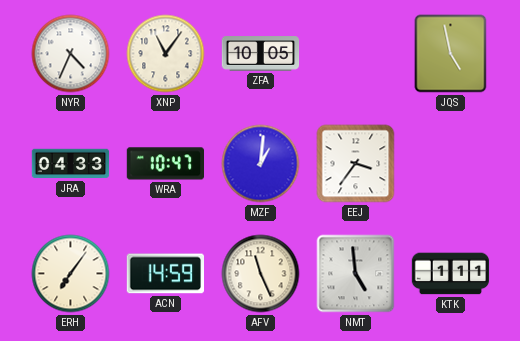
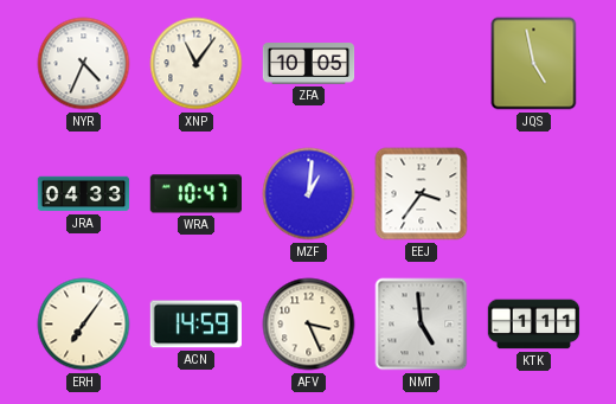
AFV: 11:26 -> 3:26 (309, 325)
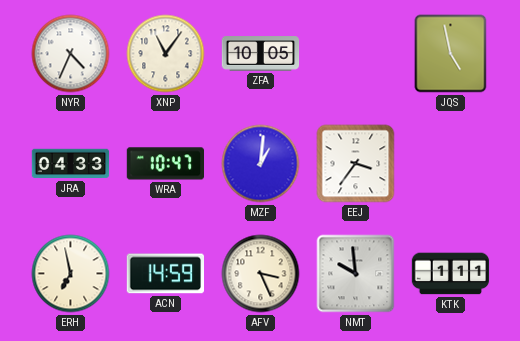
ERH: 7:06 -> 6:58 (71, 274)
NMT: 4:59 -> 9:59 (356, 274)
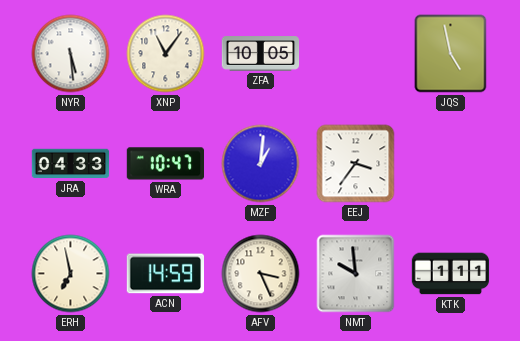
NYR: 4:34 -> 5:29 (71, 54)
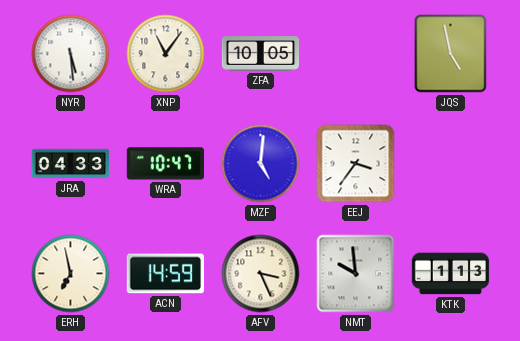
MZF: 1:01 -> 5:01 (261, 164)
KTK: 1:11 -> 1:13 (451, 274)
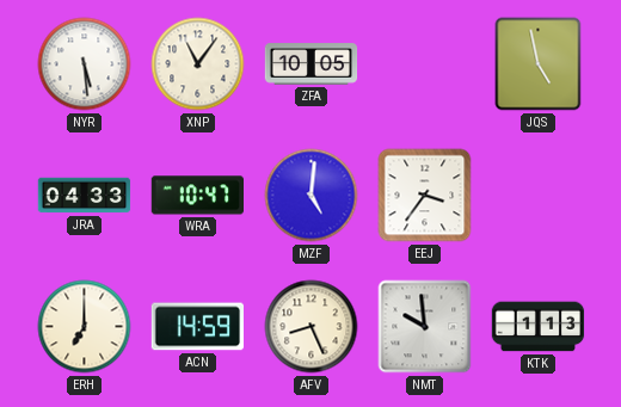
ERH: 6:58 -> 7:00 (85, 327)
AFV: 3:26 -> 8:26 (312, 327)
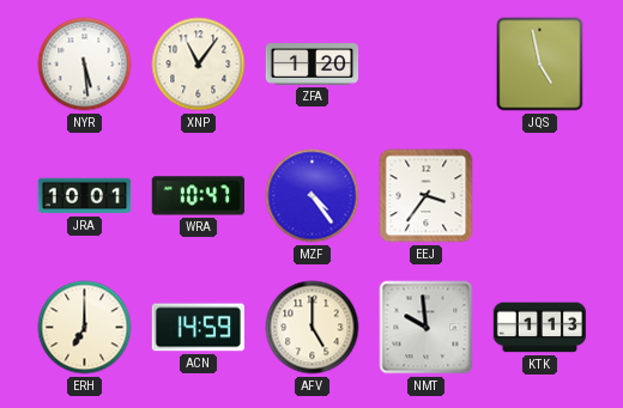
ZFA: 10:05 -> 1:20 (313, 65)
JRA: 04:33 -> 10:01 (85, 196)
MZF: 5:01 -> 4:24 (313, 196)
AFV: 8:26 -> 5:00 (313, 328)
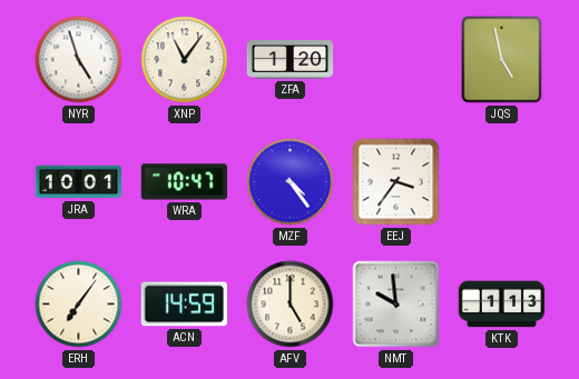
NYR: 5:29 -> 4:57 (79, 60)
ERH: 7:00 -> 7:06 (79, 305)
